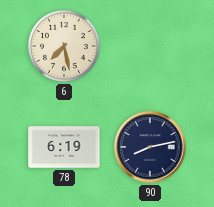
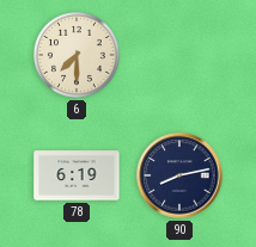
6: 7:28 -> 7:30 (77, 55)
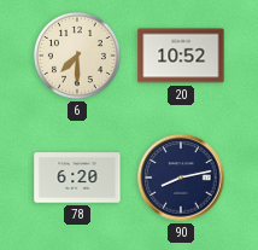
20: none -> 10:52 (181, 56)
78: 6:19 -> 6:20 (77, 178)
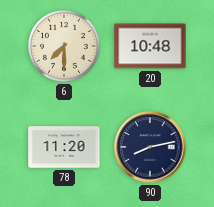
20: 10:52 -> 10:48 (150, 46)
78: 6:20 -> 11:20 (64, 147)
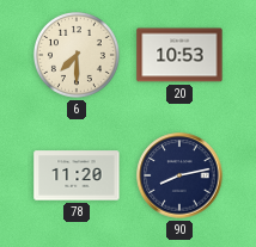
20: 10:48 -> 10:53 (179, 55)
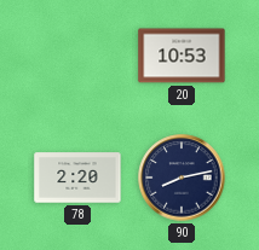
6: 7:30 -> none (77, 55)
78: 11:20 -> 2:20 (77, 178)
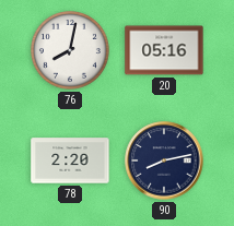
76: none -> 8:02 (70, 50)
20: 10:53 -> 05:16 (164, 50)
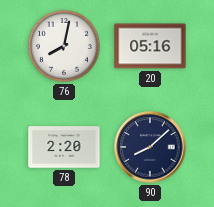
90: 8:13 -> 8:08 (150, 147)
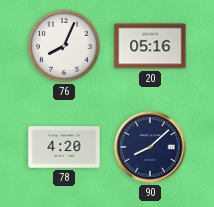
76: 8:02 -> 8:04 (64, 46)
78: 2:20 -> 4:20 (64, 147)
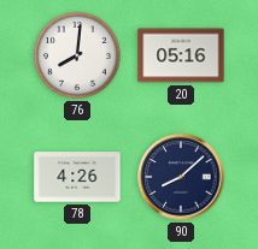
76: 8:04 -> 8:01 (77, 55)
78: 4:20 -> 4:26 (77, 177)
